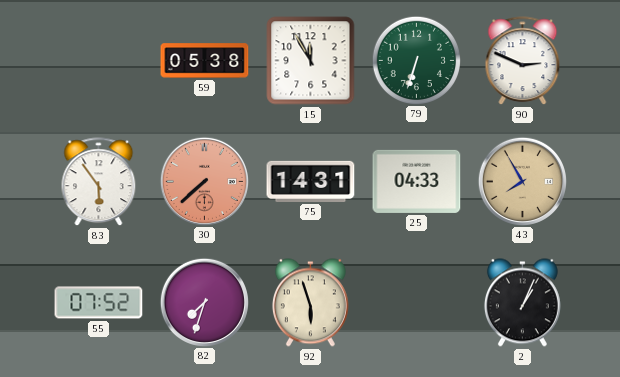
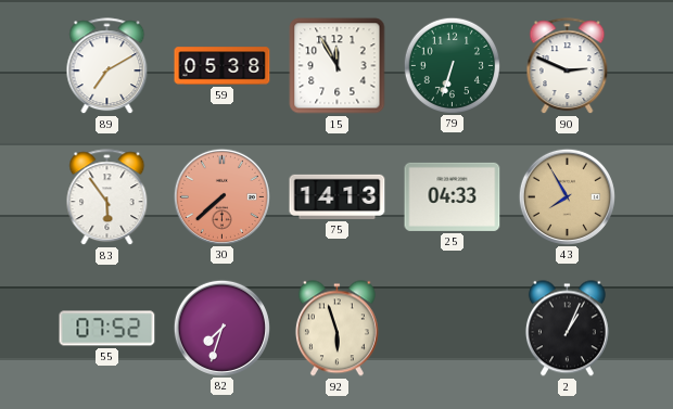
89: none -> 7:10 (107, 66)
75: 14:31 -> 14:13 (338, 196)
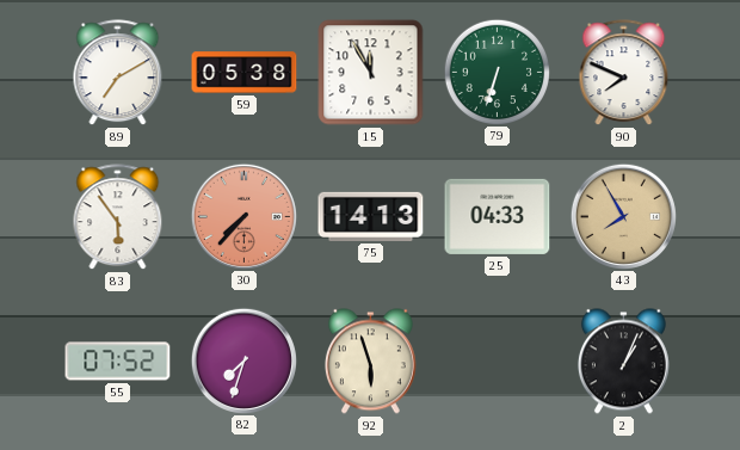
90: 2:49 -> 7:49 (624, 73)
30: 7:38 -> 7:37 (243, 216)
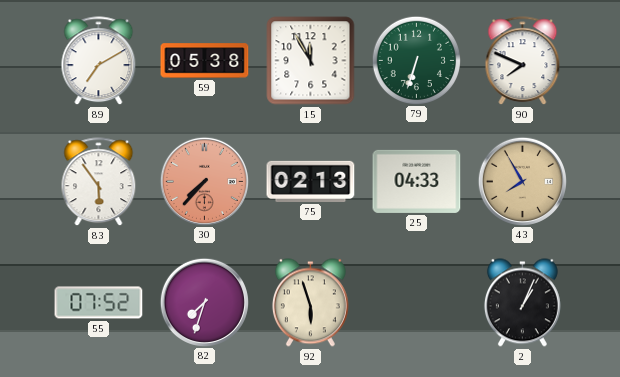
75: 14:13 -> 02:13 (311, 181)
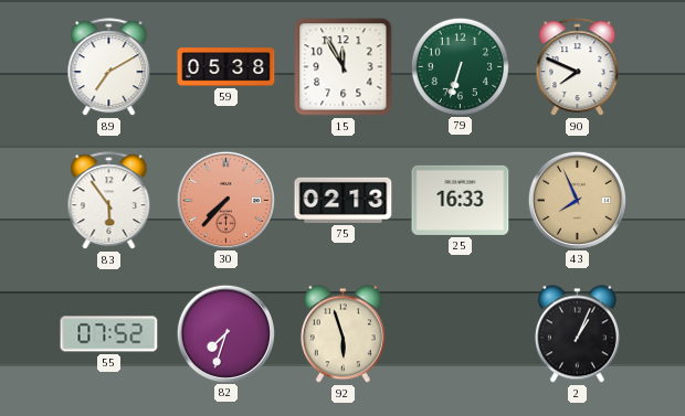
25: 04:33 -> 16:33 (461, 200)
43: 7:55 -> 7:56 (577, 200)
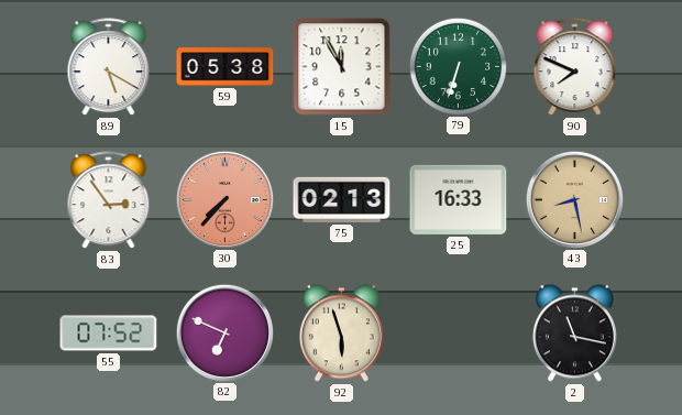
89: 7:10 -> 5:20 (109, 67)
83: 5:54 -> 2:54 (109, 200)
43: 7:56 -> 8:28 (574, 199)
82: 7:33 -> 6:49 (224, 332)
2: 1:04 -> 11:17 (574, 334)
